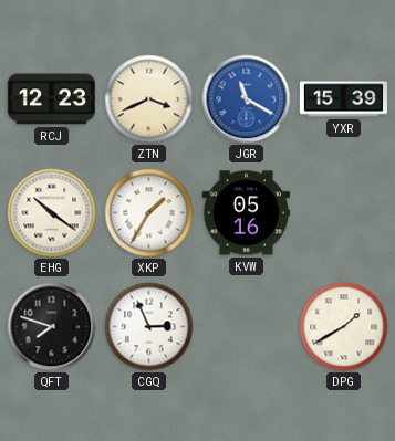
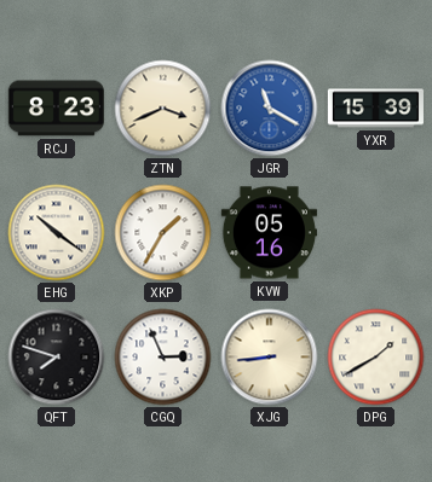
RCJ: 12:23 -> 8:23 (56, 109)
XJG: none -> 8:44 (270, 358)
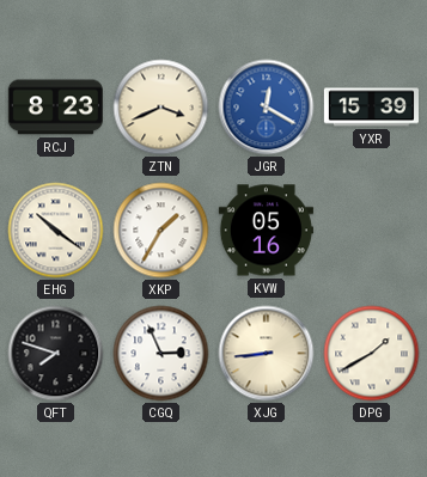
JGR: 11:20 -> 12:20 (267, 108)
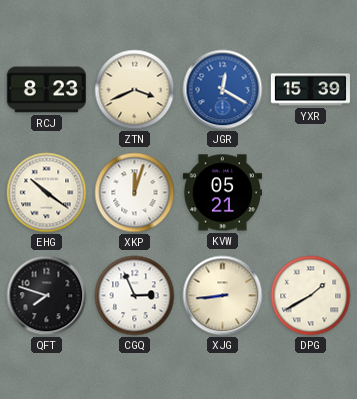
XKP: 1:35 -> 12:03 (135, 193)
KVW: 05:16 -> 05:21 (222, 193)
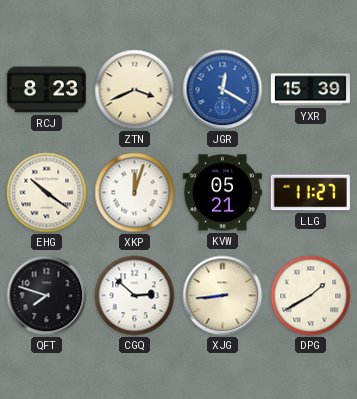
LLG: none -> 11:27 (310, 193)
CGQ: 2:56 -> 2:52 (135, 296)
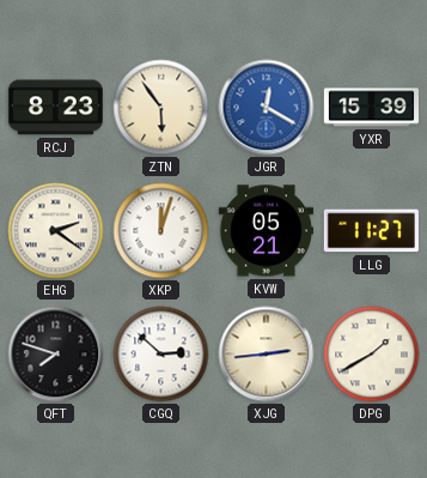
ZTN: 3:41 -> 5:54 (161, 108)
EHG: 10:21 -> 2:21 (56, 231)
XJG: 8:44 -> 2:44 (267, 355)
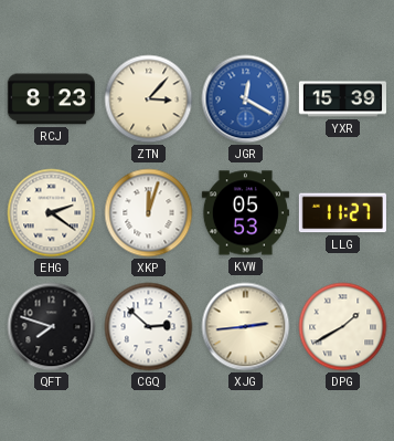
ZTN: 5:54 -> 3:07 (149, 99)
KVW: 05:21 -> 05:53 (245, 213)
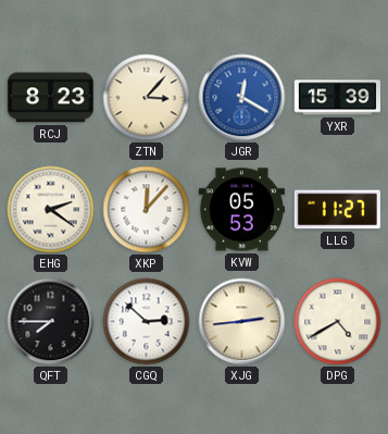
XKP: 12:03 -> 12:07 (147, 210)
QFT: 7:48 -> 7:45 (51, 322)
DPG: 1:40 -> 4:40 (338, 322)
